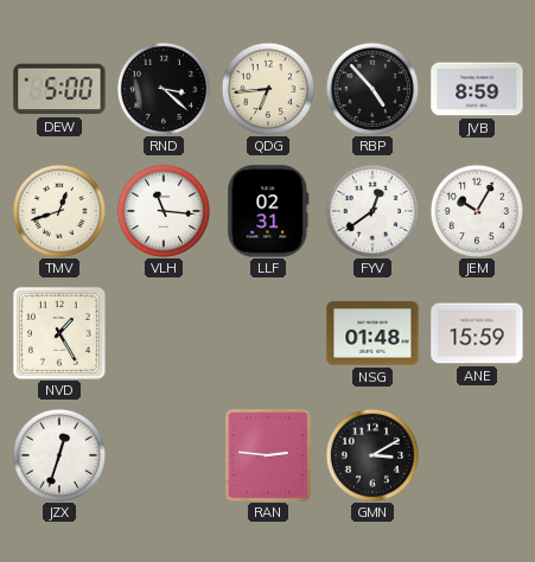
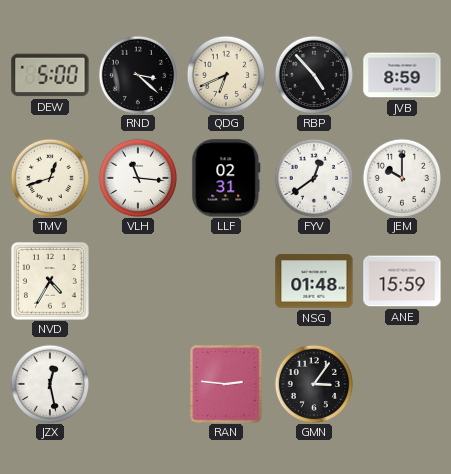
QDG: 6:44 -> 6:41 (225, 74)
JEM: 10:05 -> 10:00 (401, 177)
NVD: 1:25 -> 4:35 (50, 281)
JZX: 12:33 -> 12:28 (49, 383)
GMN: 3:10 -> 3:06 (313, 383)
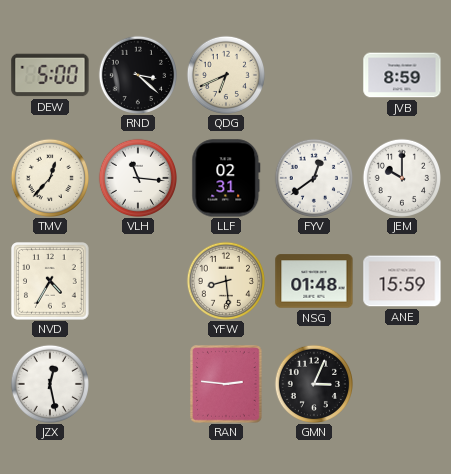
RBP: 4:53 -> none (313, 74)
TMV: 12:42 -> 12:37 (49, 177)
YFW: none -> 8:29 (225, 280)
GMN: 3:06 -> 3:04 (313, 383)
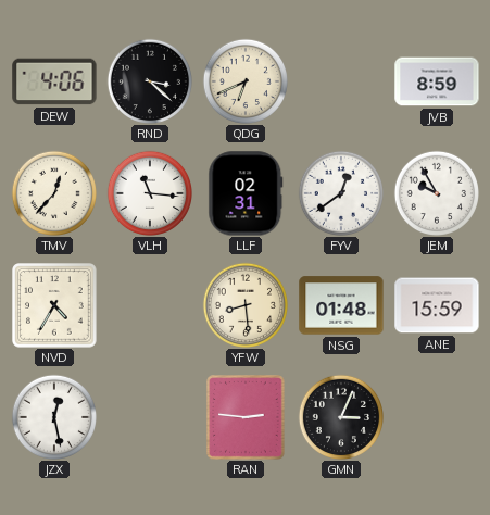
DEW: 5:00 -> 4:06 (54, 81)
JEM: 10:00 -> 9:55 (436, 192)
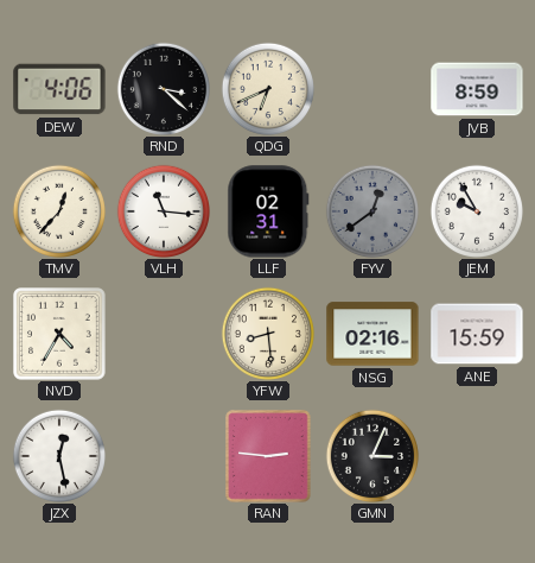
FYV dial: white -> grey (371, 210)
NSG: 01:48 -> 02:16 (372, 334)
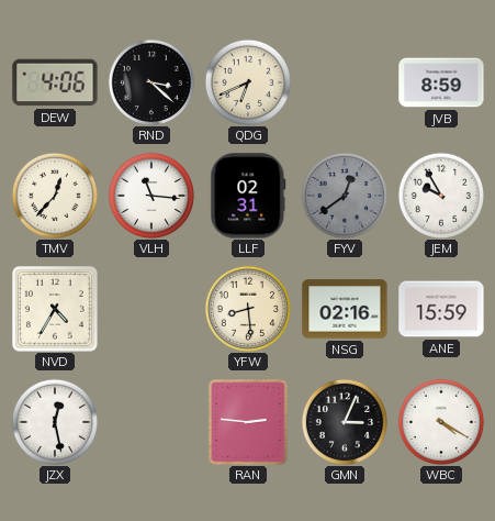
WBC: none -> 4:20 (440, 421)
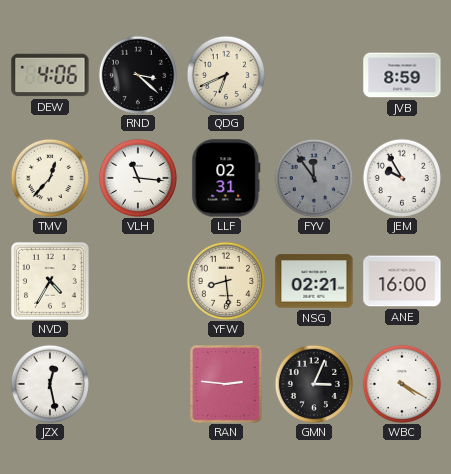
FYV: 12:39 -> 11:54 (313, 177)
NSG: 02:16 -> 02:21 (314, 281)
ANE: 15:59 -> 16:00 (402, 281)
